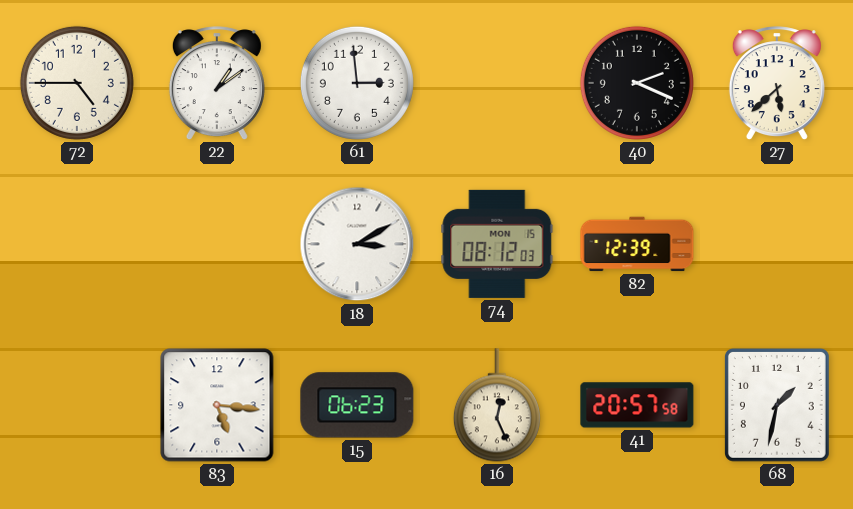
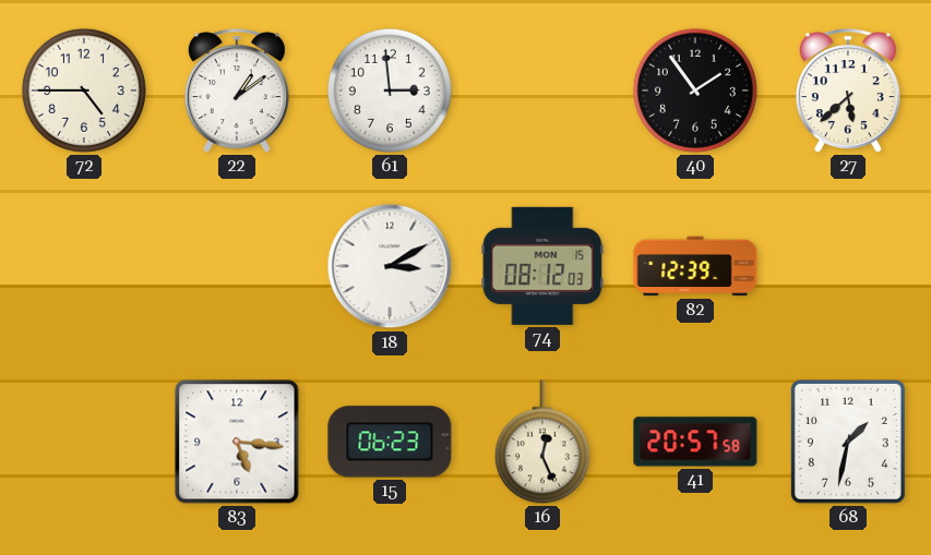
40: 2:19 -> 1:54 (695, 91)
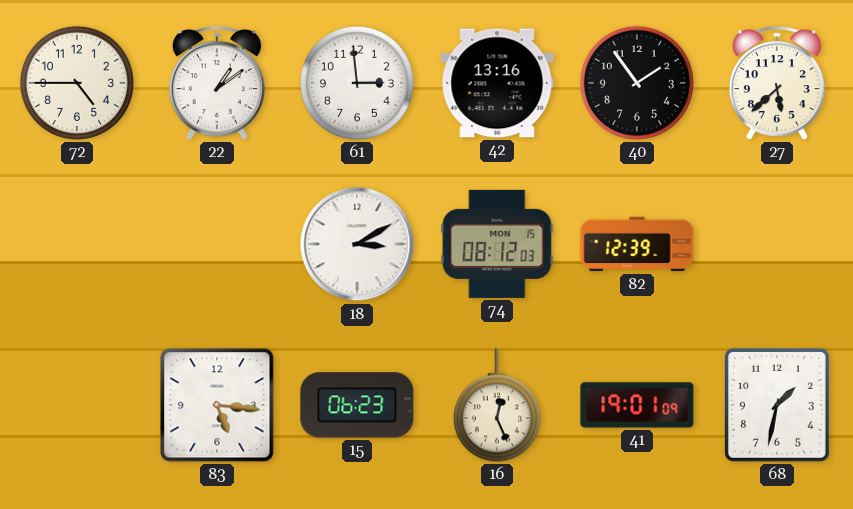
42: none -> 13:16 (497, 83)
41: 20:57 -> 19:01 (637, 405)
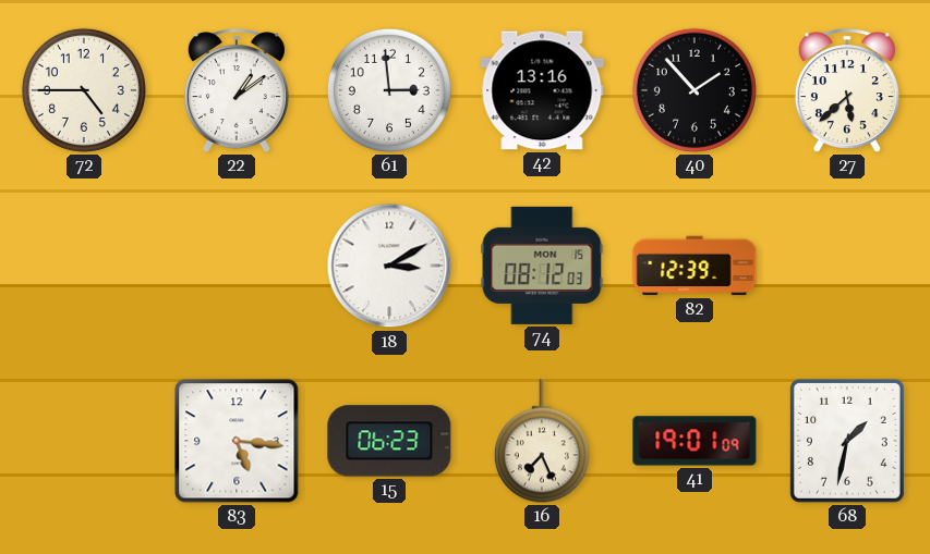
40: 1:54 -> 1:53 (695, 90)
16: 12:26 -> 7:26 (542, 441)
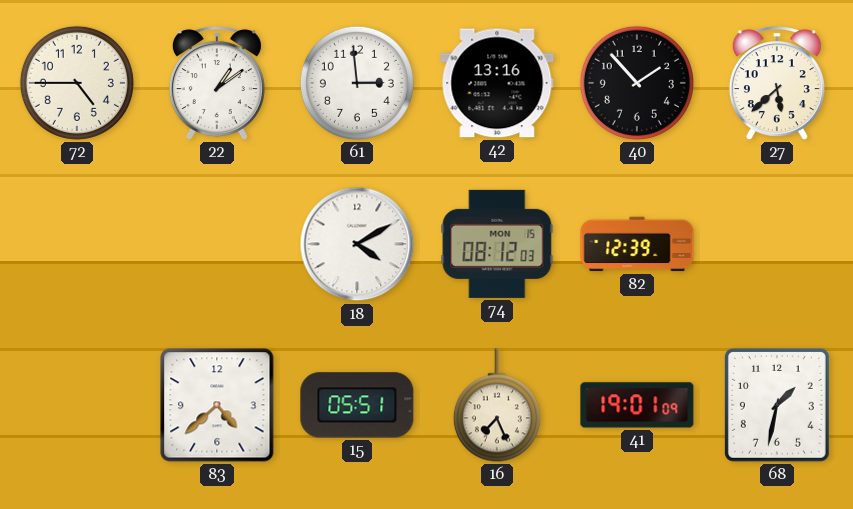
18: 3:10 -> 4:10 (357, 244)
83: 5:16 -> 4:38 (217, 405)
15: 06:23 -> 05:51 (357, 405)
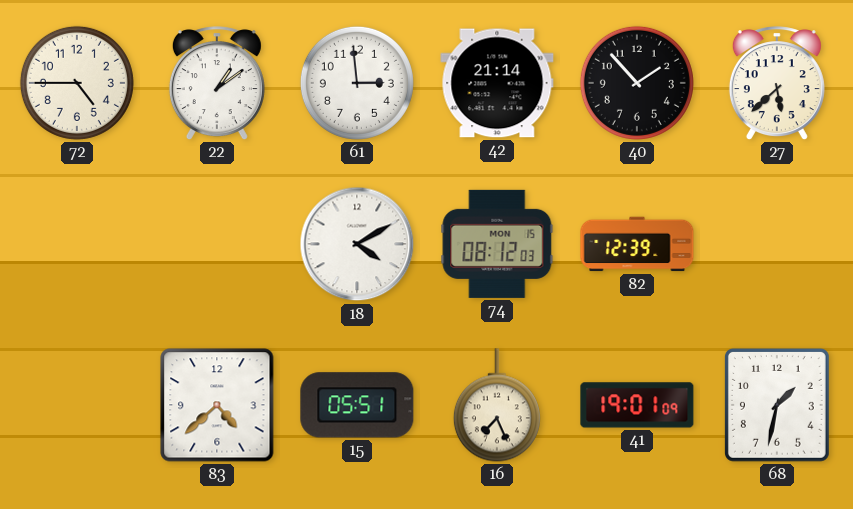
42: 13:16 -> 21:14 (497, 83)
